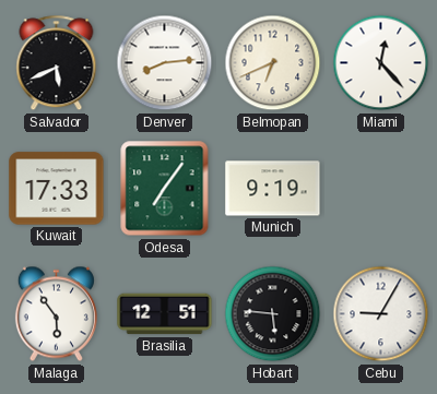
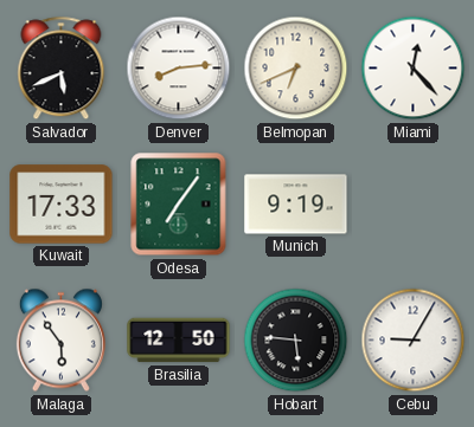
Brasilia: 12:51 -> 12:50 (179, 341)
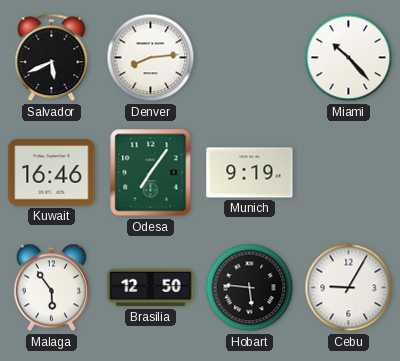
Belmopan: 6:41 -> none (296, 69)
Miami: 12:23 -> 10:23 (349, 58)
Kuwait: 17:33 -> 16:46 (52, 173)
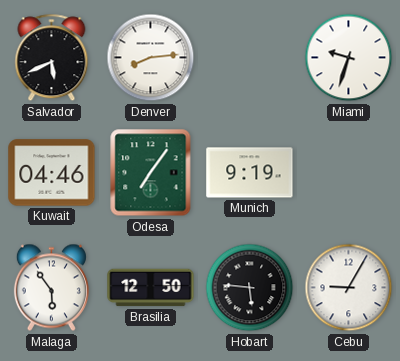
Miami: 10:23 -> 9:33 (349, 58)
Kuwait: 16:46 -> 04:46 (52, 173)
